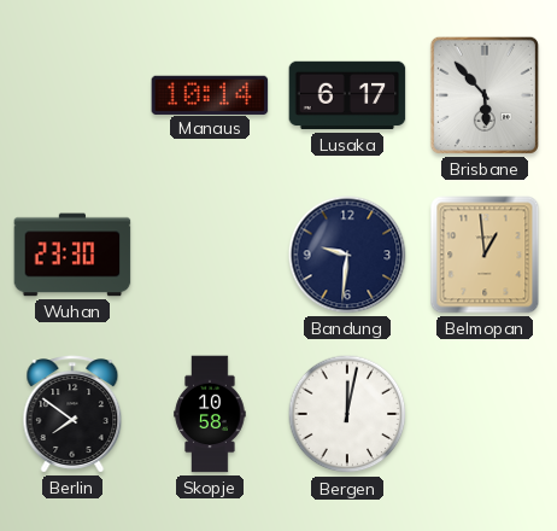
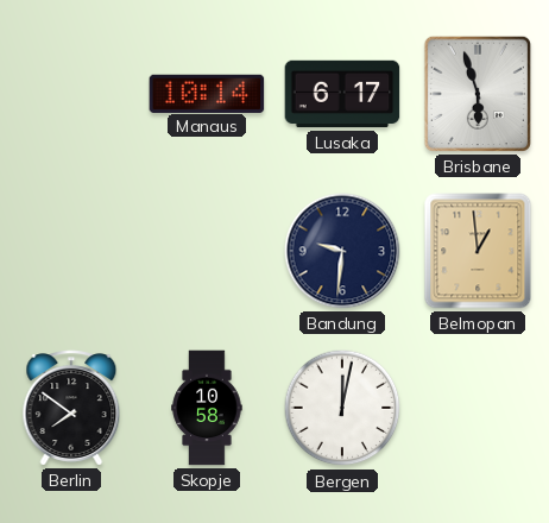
Brisbane: 5:53 -> 5:57 (478, 94)
Wuhan: 23:30 -> none (72, 255)
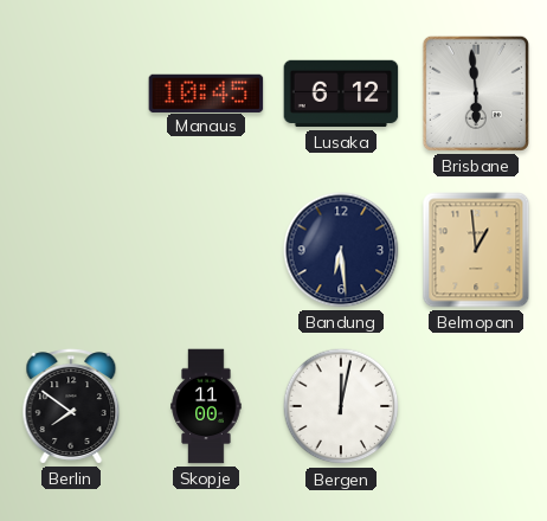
Manaus: 10:14 -> 10:45 (206, 92)
Lusaka: 6:17 -> 6:12 (341, 94)
Brisbane: 5:57 -> 5:59 (476, 94)
Bandung: 9:31 -> 6:29 (341, 250)
Skopje: 10:58 -> 11:00 (206, 406)
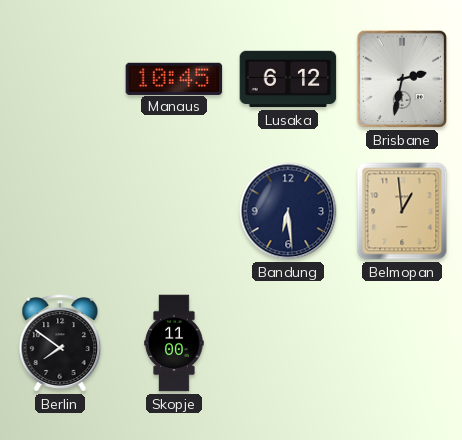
Brisbane: 5:59 -> 2:32 (402, 79)
Bergen: 12:02 -> none (341, 406)
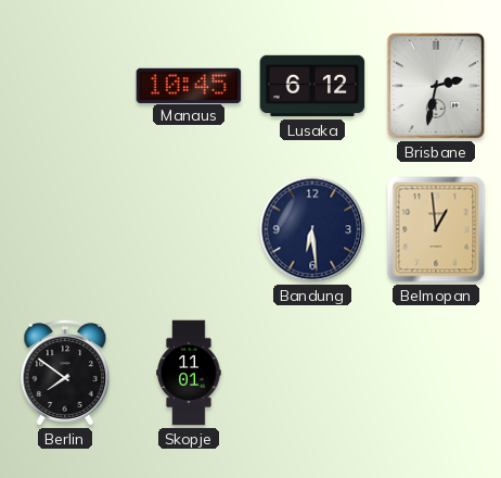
Skopje: 11:00 -> 11:01 (189, 373)
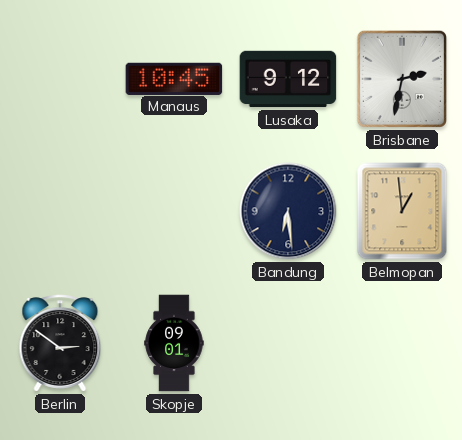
Lusaka: 6:12 -> 9:12 (288, 79)
Berlin: 7:51 -> 2:51 (60, 343)
Skopje: 11:01 -> 09:01 (174, 343)
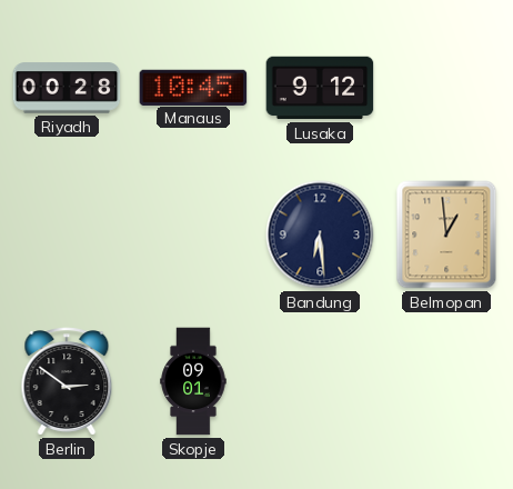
Riyadh: none -> 00:28 (67, 88)
Brisbane: 2:32 -> none (402, 79)
